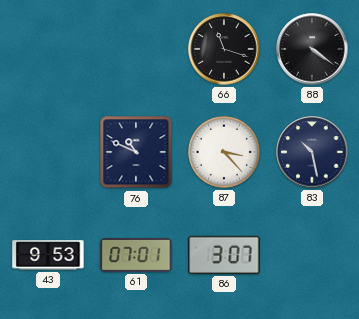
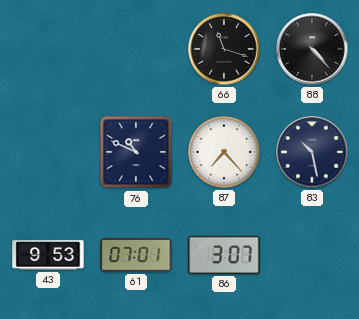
88: 4:21 -> 4:23 (312, 49)
87: 3:23 -> 7:23 (224, 152)
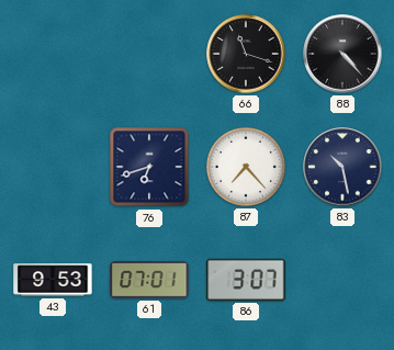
76: 10:49 -> 6:42 (149, 167)
